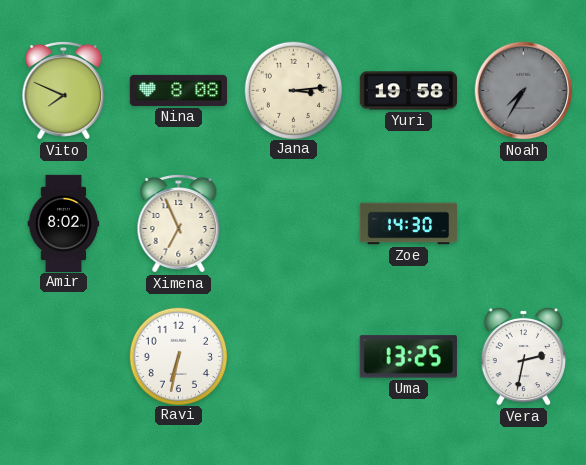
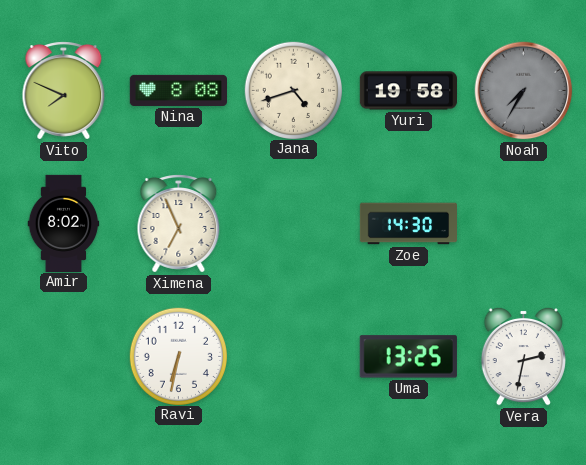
Jana: 3:14 -> 4:42 (293, 90)
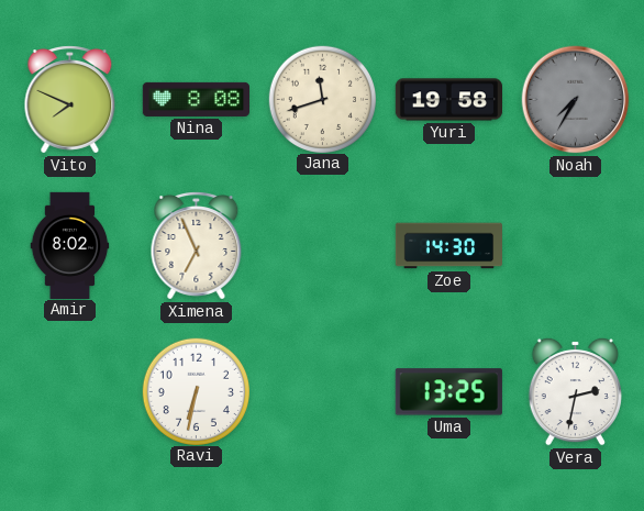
Jana: 4:42 -> 11:42 (322, 99)
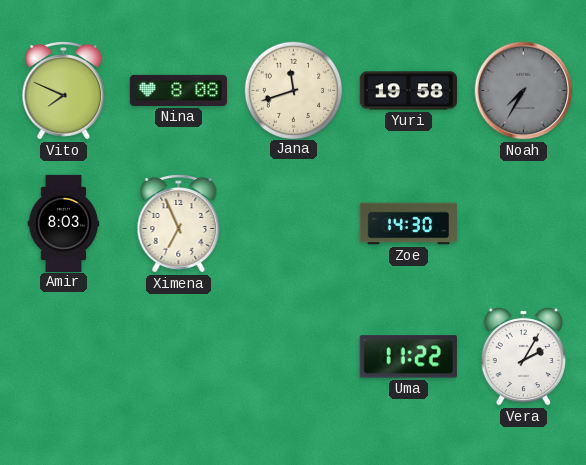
Amir: 8:02 -> 8:03 (64, 223)
Ravi: 6:32 -> none (196, 391)
Uma: 13:25 -> 11:22 (408, 357)
Vera: 2:32 -> 2:05 (523, 356)
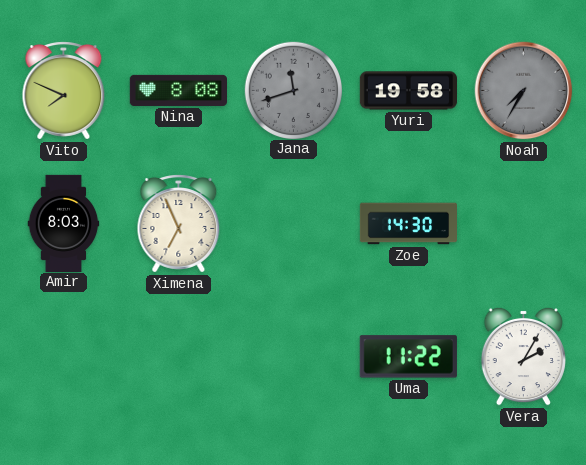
Jana dial: cream -> grey (293, 90)
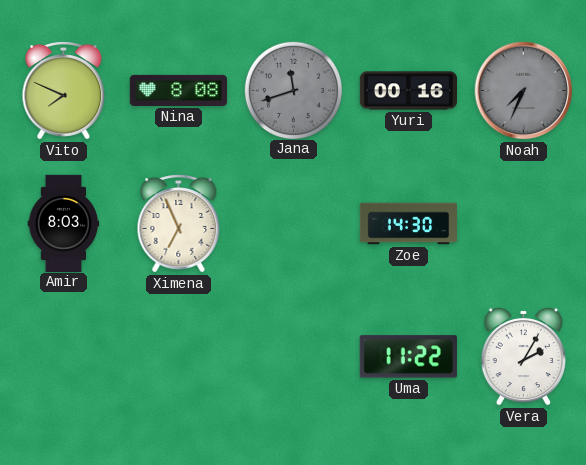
Yuri: 19:58 -> 00:16 (408, 91)
Noah: 7:35 -> 7:34 (524, 91)
